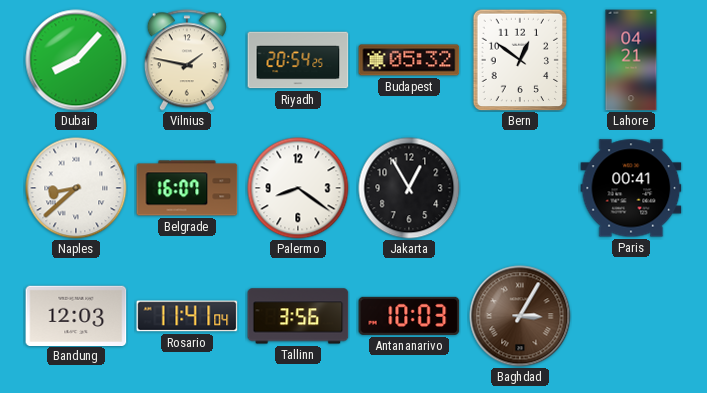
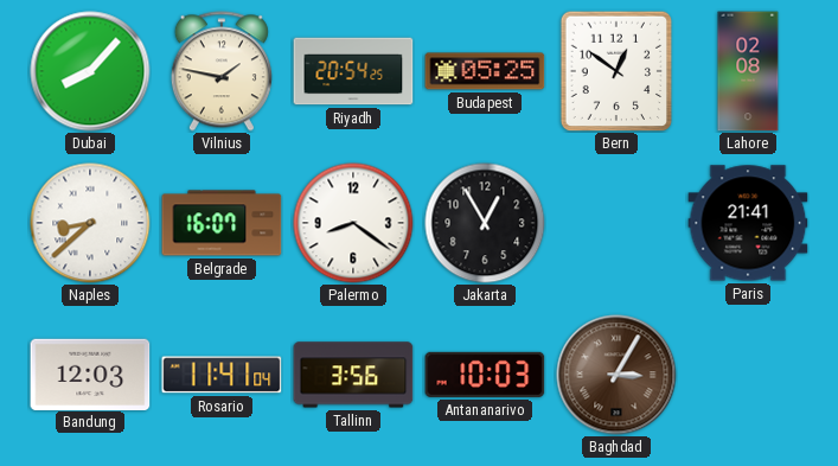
Budapest: 05:32 -> 05:25 (485, 71)
Lahore: 04:21 -> 02:08 (748, 71)
Paris: 00:41 -> 21:41 (748, 223)
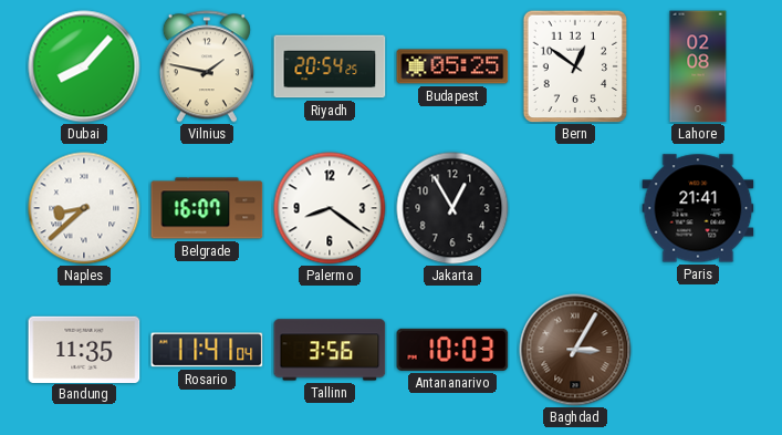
Bandung: 12:03 -> 11:35 (84, 349)
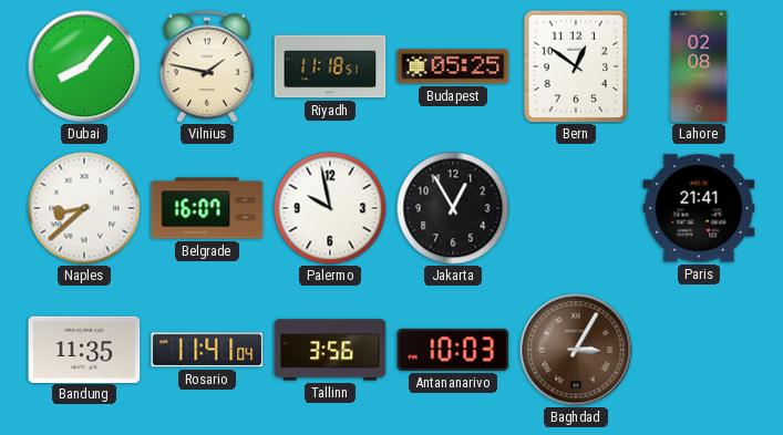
Riyadh: 20:54 -> 11:18 (330, 66)
Palermo: 8:21 -> 9:58 (330, 208)
